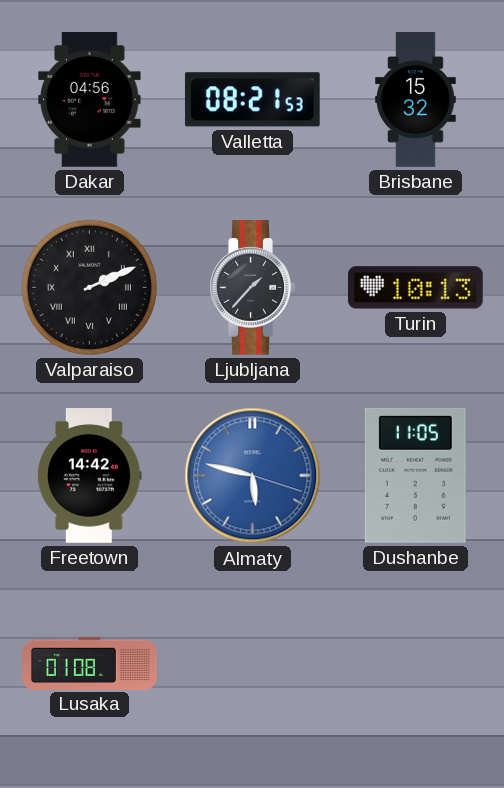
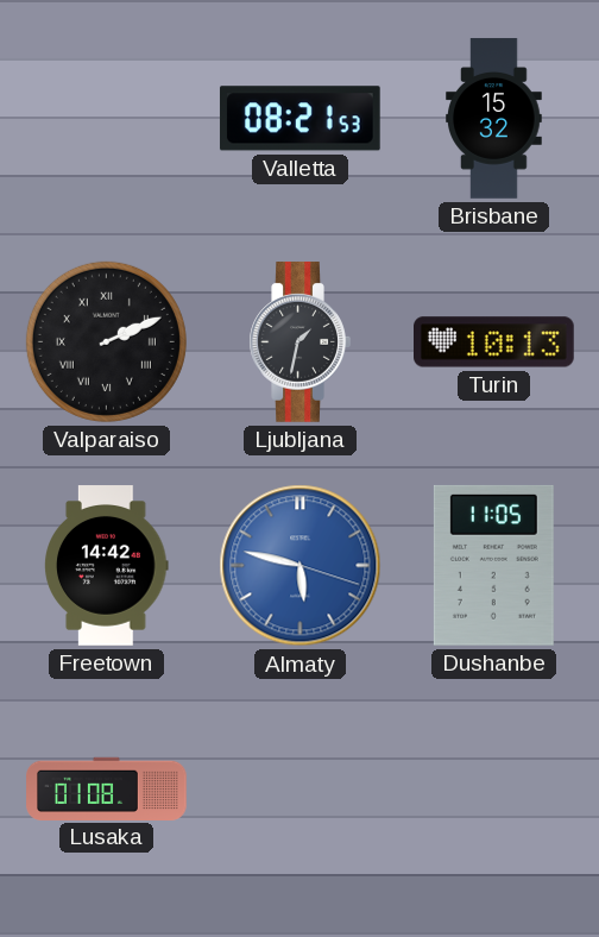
Dakar: 04:56 -> none (90, 100)
Ljubljana: 1:37 -> 1:32 (299, 342)
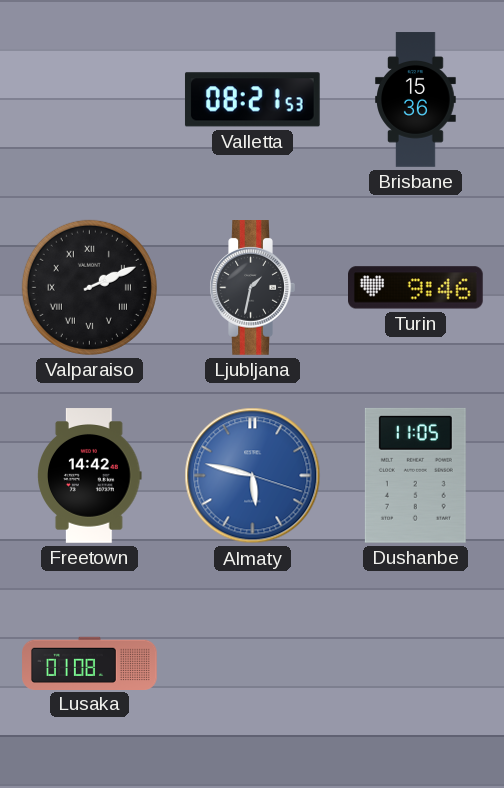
Brisbane: 15:32 -> 15:36 (416, 100)
Turin: 10:13 -> 9:46 (416, 288)
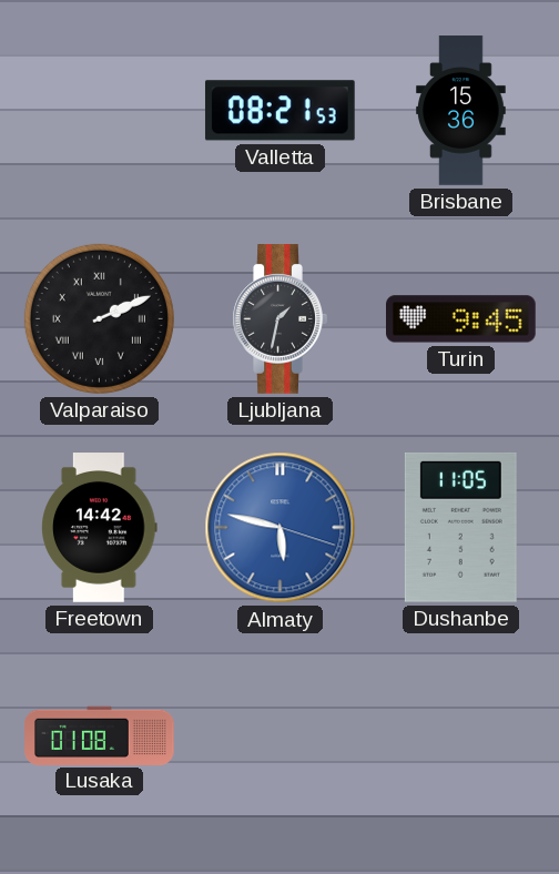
Turin: 9:46 -> 9:45 (461, 319)
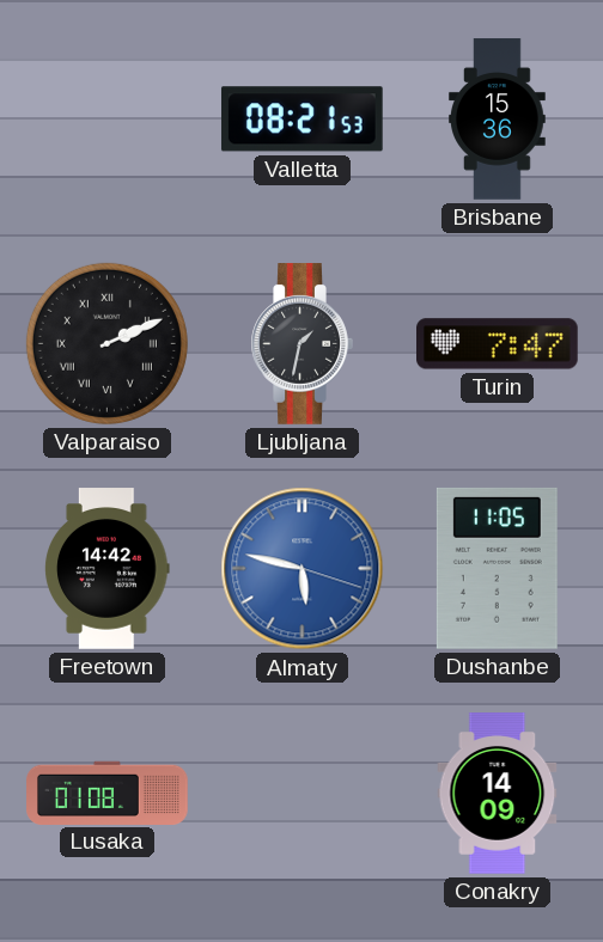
Turin: 9:45 -> 7:47 (498, 344)
Conakry: none -> 14:09 (498, 794)
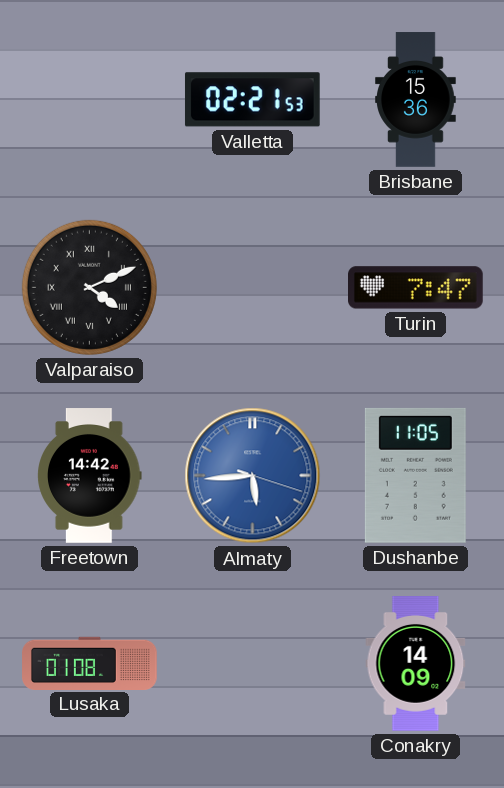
Valletta: 08:21 -> 02:21 (252, 100)
Valparaiso: 2:11 -> 4:11 (89, 287)
Ljubljana: 1:32 -> none (301, 344)
Almaty: 5:47 -> 5:44 (253, 476)
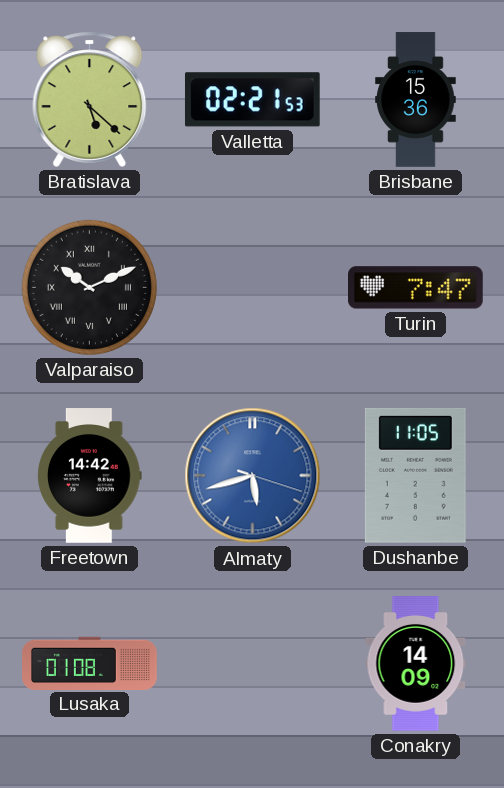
Bratislava: none -> 5:22 (90, 99)
Valparaiso: 4:11 -> 10:11 (89, 287)
Almaty: 5:44 -> 5:42 (253, 476)
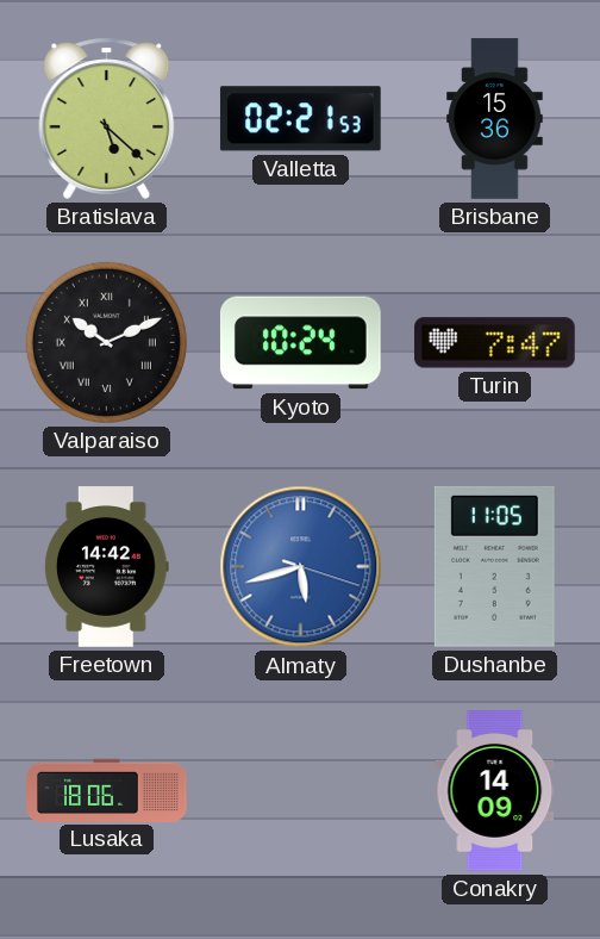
Kyoto: none -> 10:24 (300, 343)
Lusaka: 01:08 -> 18:06 (107, 790)
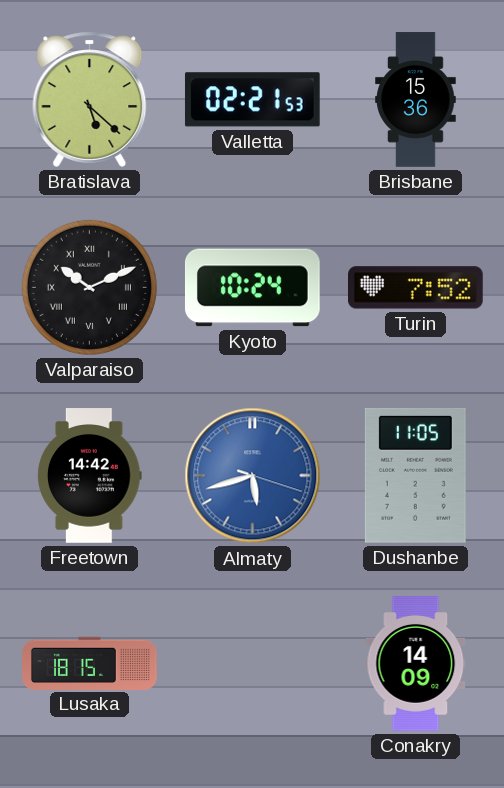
Turin: 7:47 -> 7:52 (416, 288)
Lusaka: 18:06 -> 18:15 (90, 663)
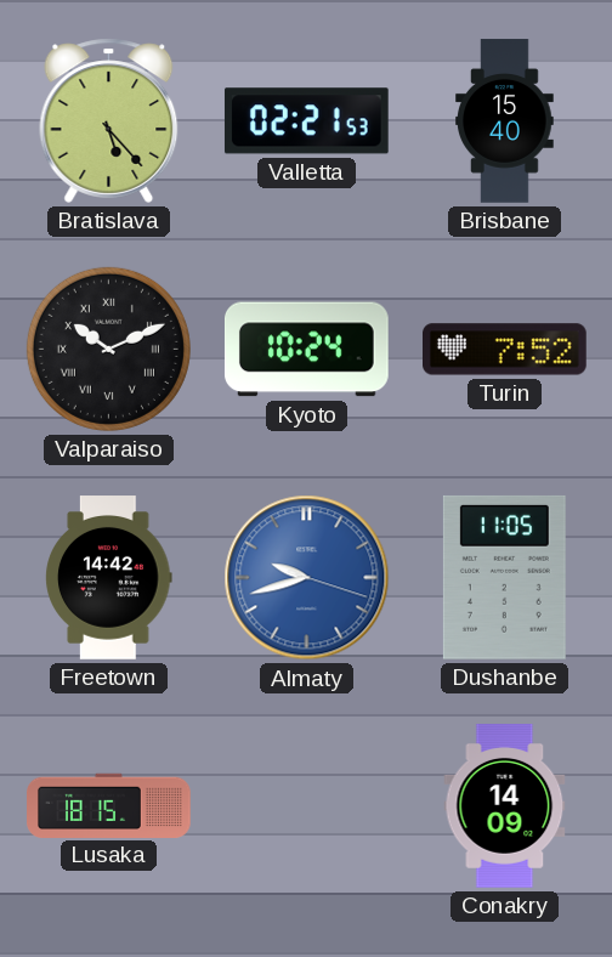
Bratislava: 5:22 -> 5:23 (109, 120)
Brisbane: 15:36 -> 15:40 (505, 121)
Almaty: 5:42 -> 9:42 (307, 578)
